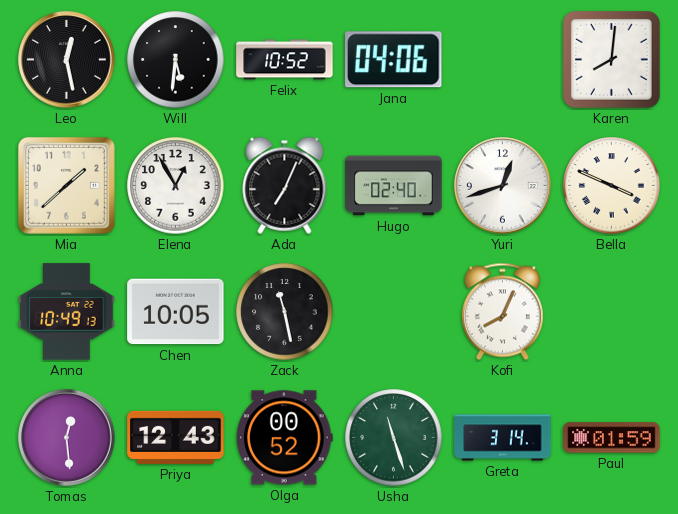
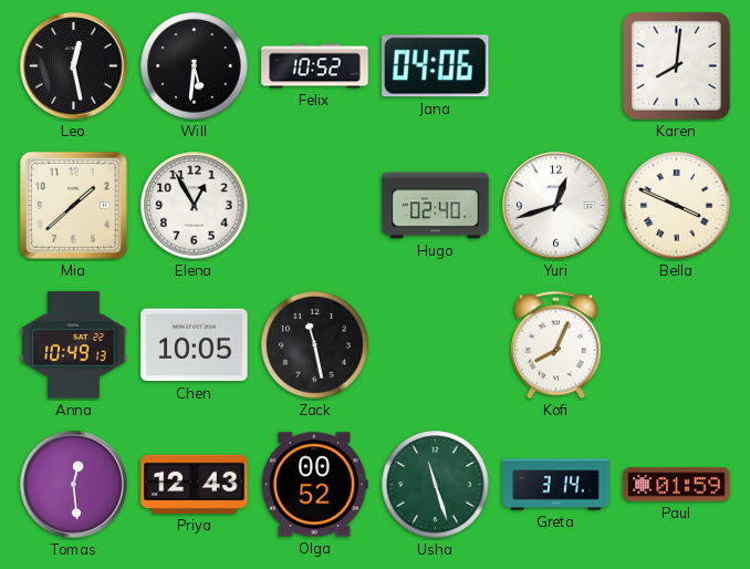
Ada: 7:04 -> none (285, 185)
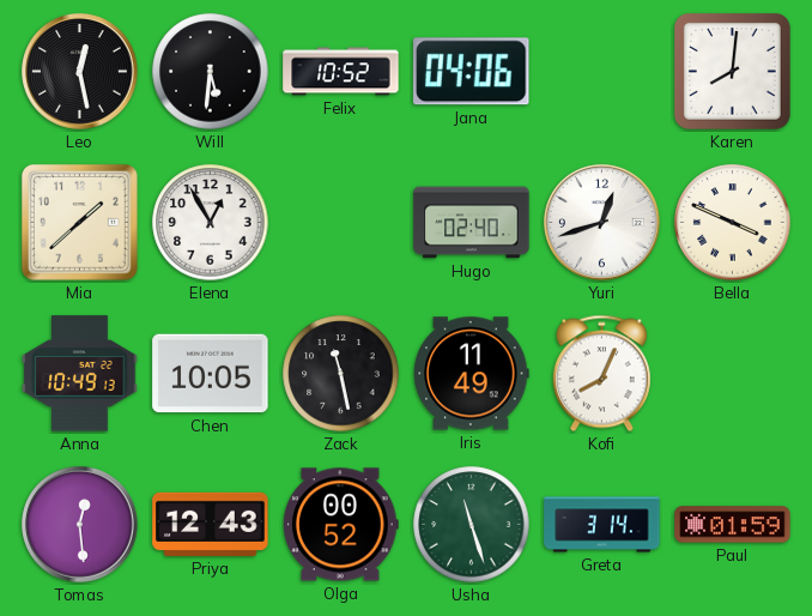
Iris: none -> 11:49 (472, 374)
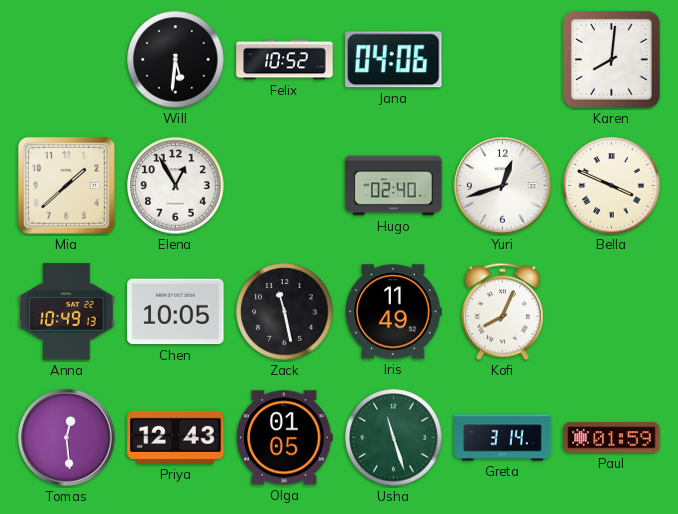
Leo: 12:28 -> none (80, 72)
Olga: 00:52 -> 01:05 (285, 438)
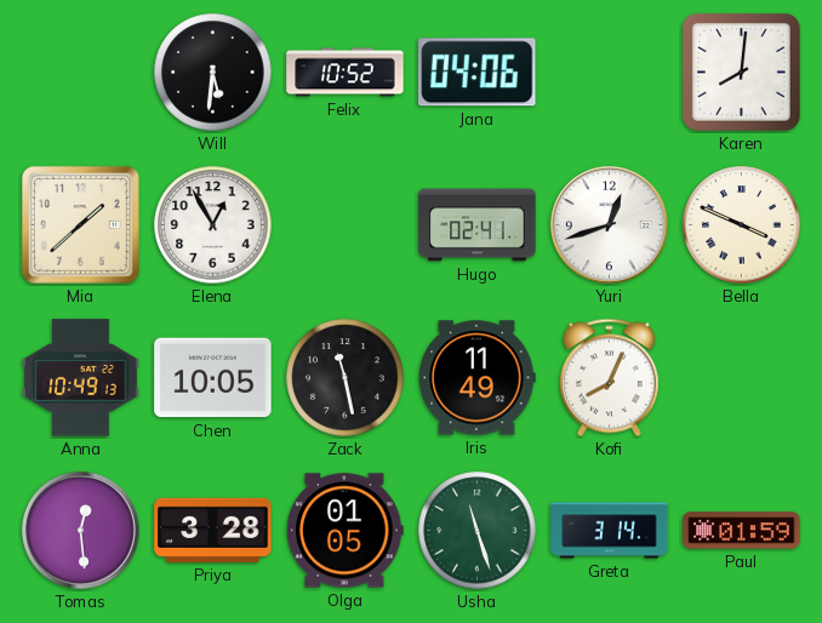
Hugo: 02:40 -> 02:41 (478, 225)
Priya: 12:43 -> 3:28 (213, 530)
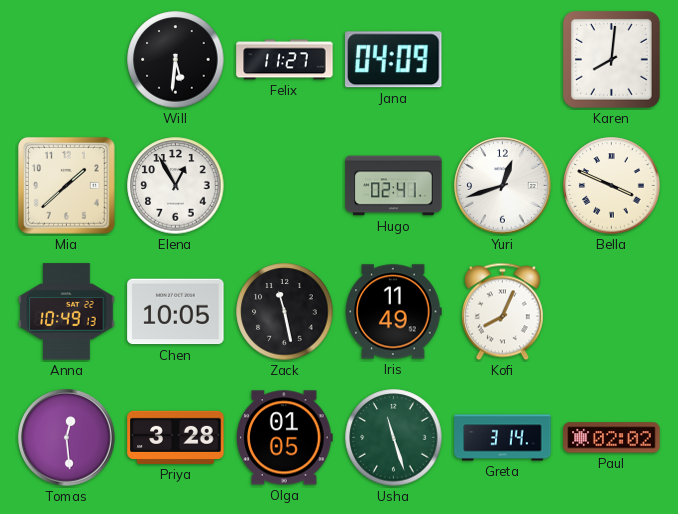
Felix: 10:52 -> 11:27 (285, 60)
Jana: 04:06 -> 04:09 (394, 60)
Paul: 01:59 -> 02:02 (612, 438)
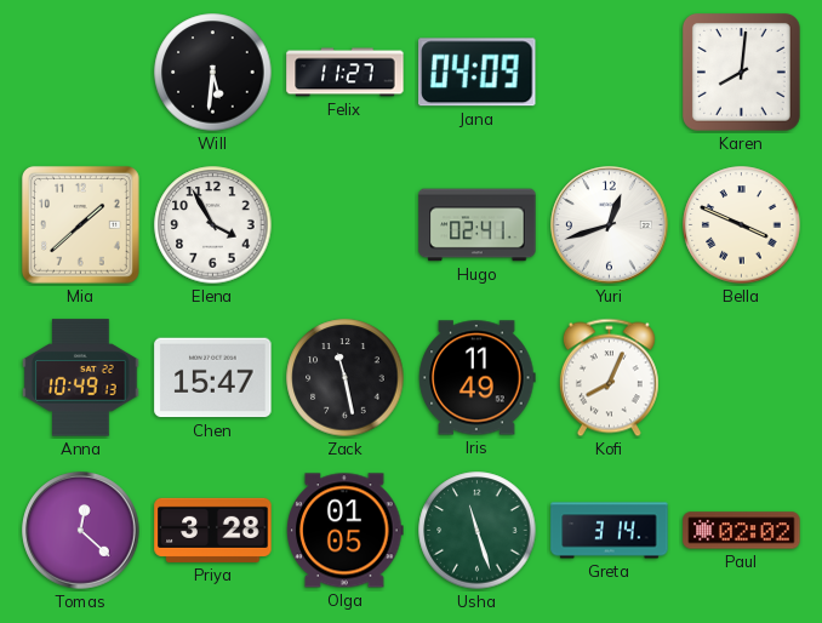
Elena: 12:55 -> 3:55 (213, 225)
Chen: 10:05 -> 15:47 (213, 378)
Tomas: 12:29 -> 12:22 (81, 531)
